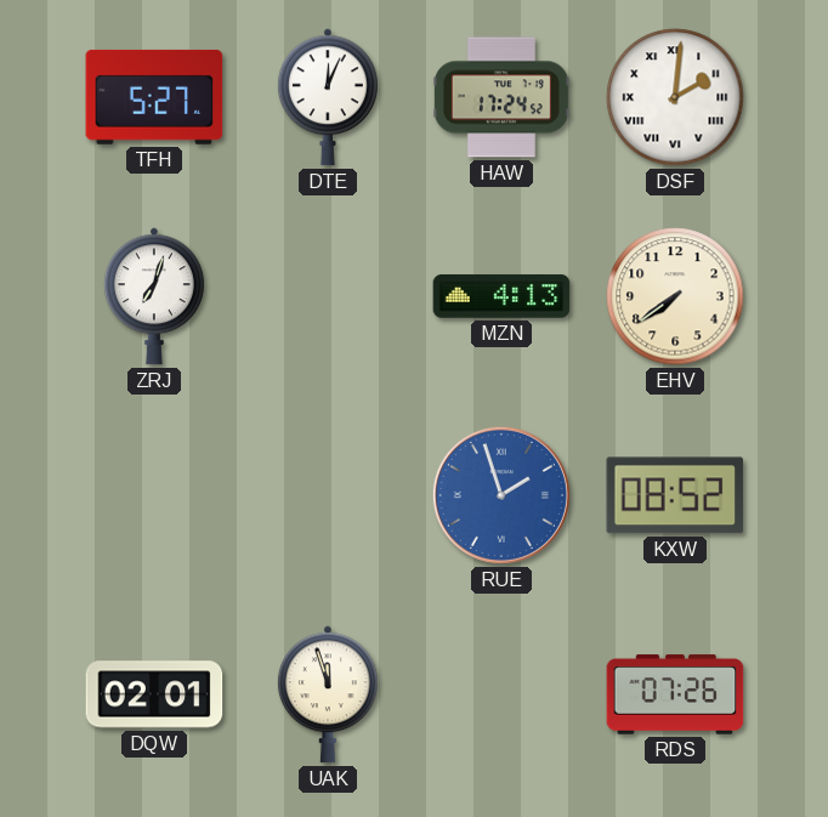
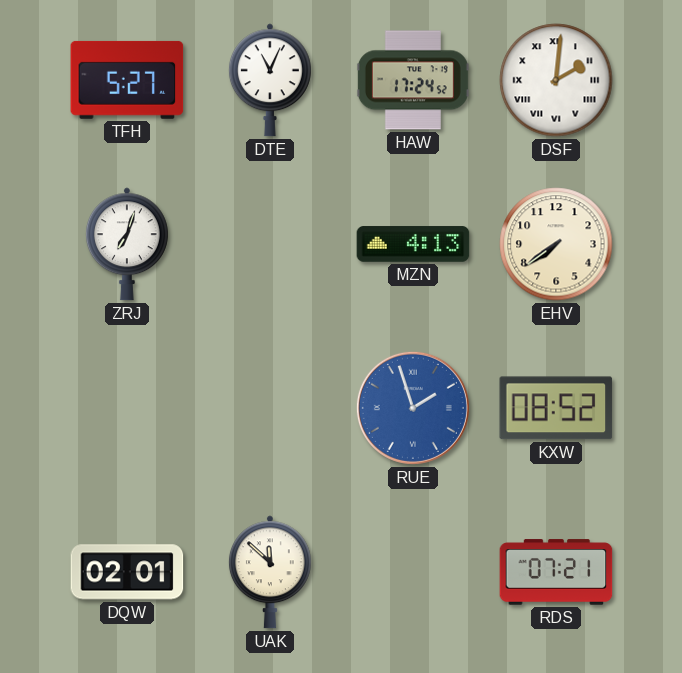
DTE: 12:04 -> 11:04 (270, 80)
UAK: 11:57 -> 11:52 (270, 572)
RDS: 07:26 -> 07:21 (556, 572)
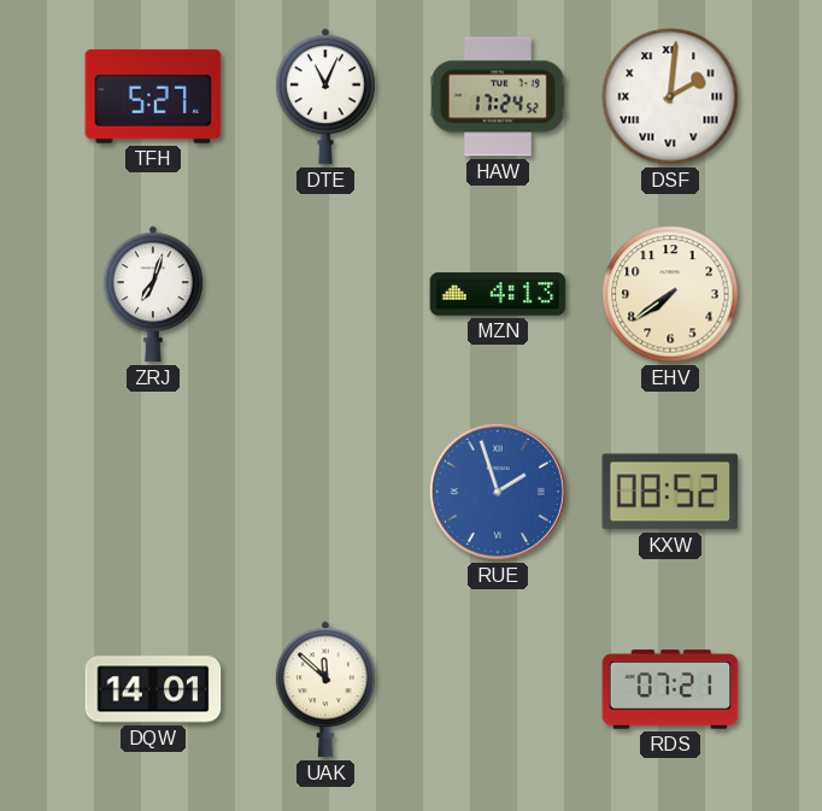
DQW: 02:01 -> 14:01 (153, 689)
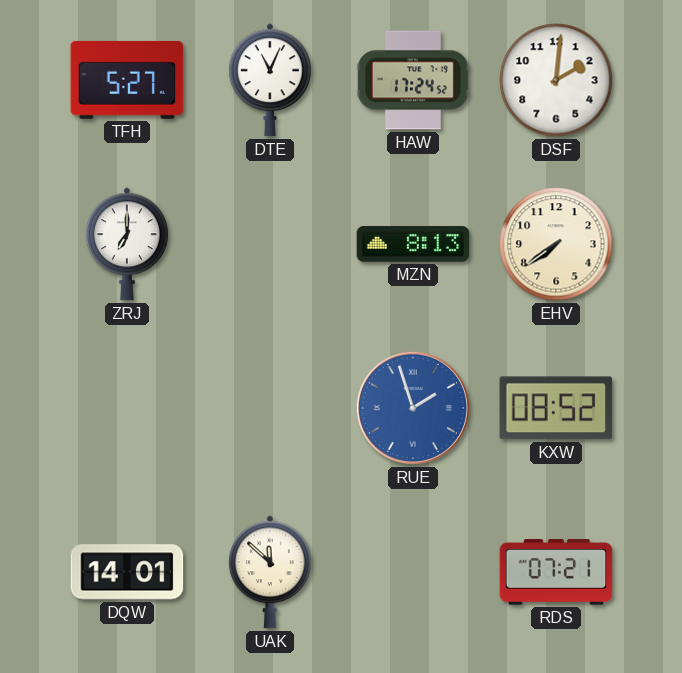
DSF numerals: Roman -> Arabic (556, 80)
ZRJ: 7:03 -> 7:00 (127, 244)
MZN: 4:13 -> 8:13 (413, 244)
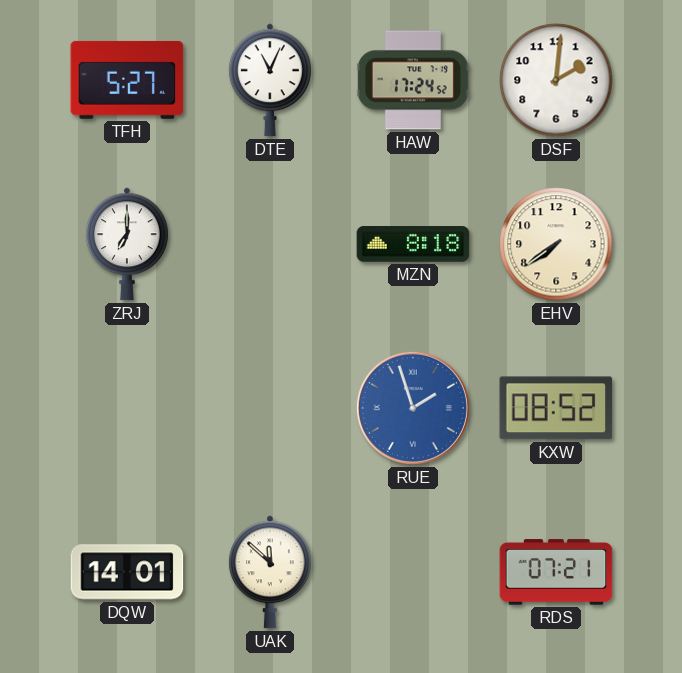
MZN: 8:13 -> 8:18 (413, 244)
